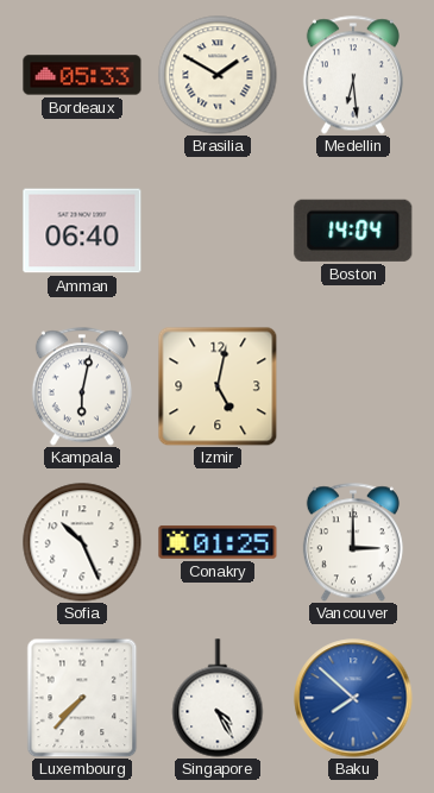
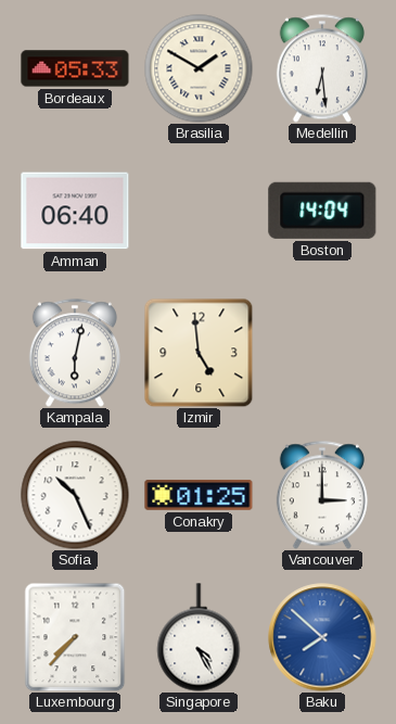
Izmir: 5:02 -> 4:59 (199, 353)
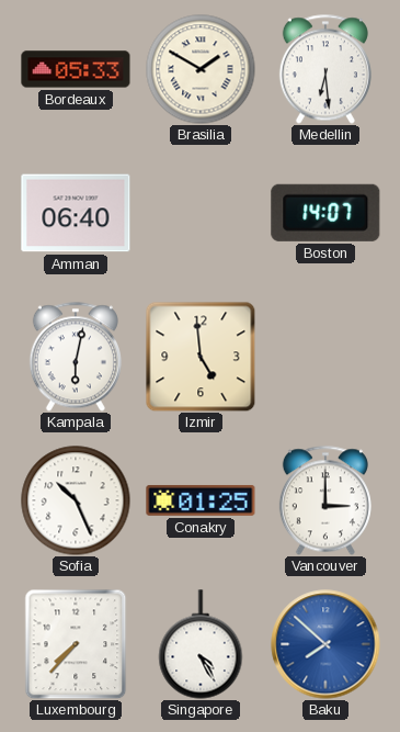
Boston: 14:04 -> 14:07 (325, 213)
